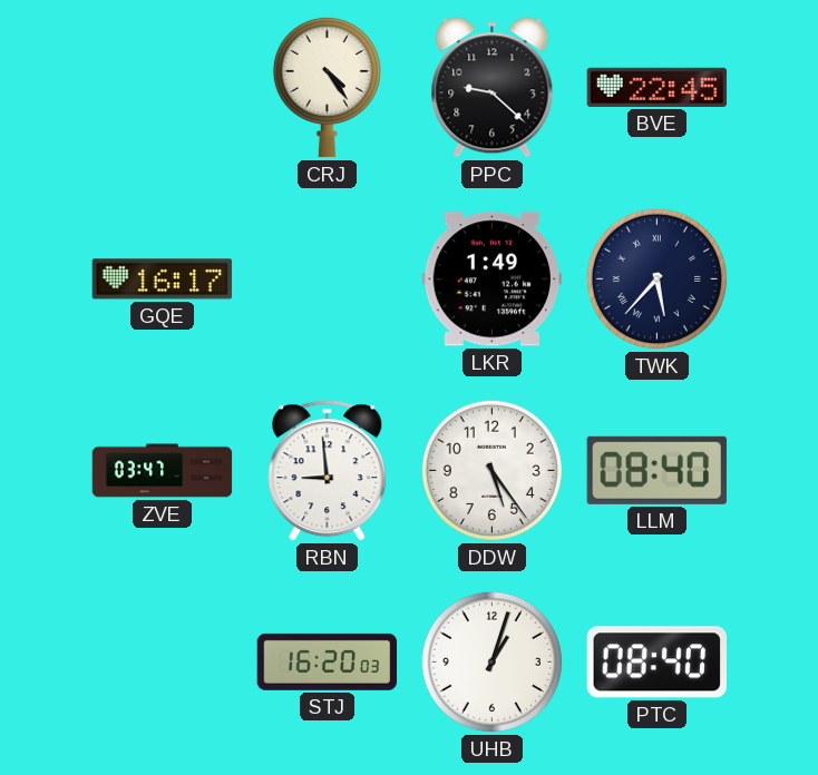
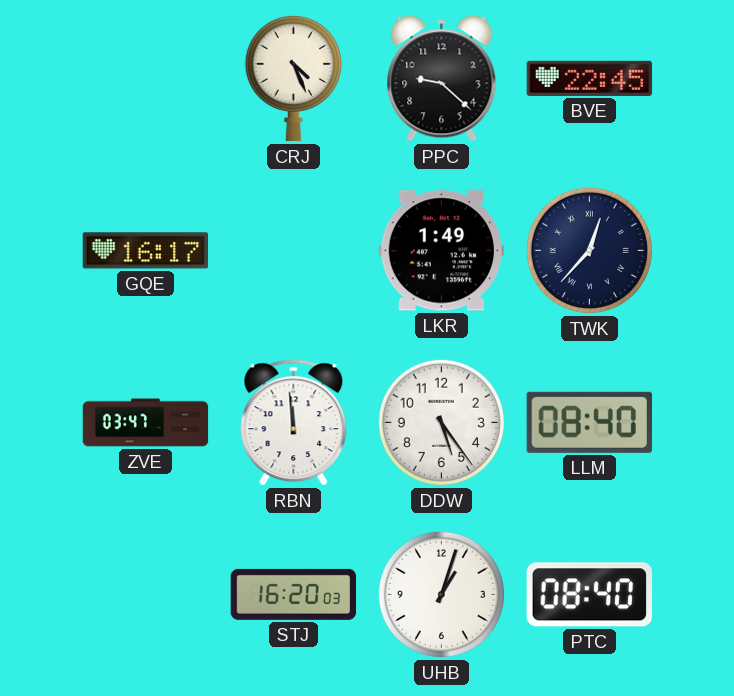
CRJ: 4:24 -> 4:26 (293, 78)
TWK: 5:37 -> 12:37 (589, 250)
RBN: 8:59 -> 11:59 (294, 423)
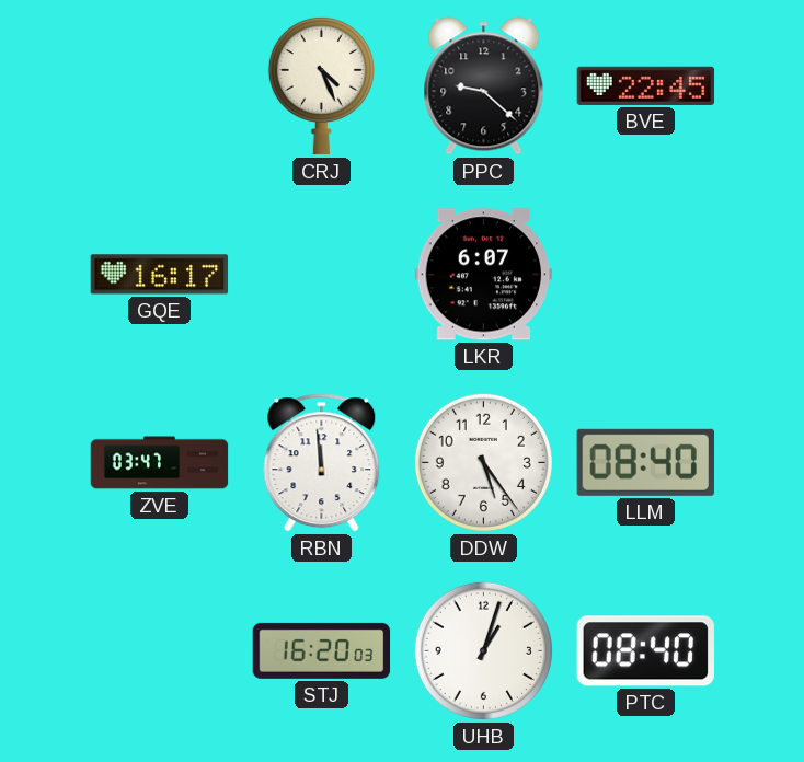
LKR: 1:49 -> 6:07 (484, 275)
TWK: 12:37 -> none (589, 250)
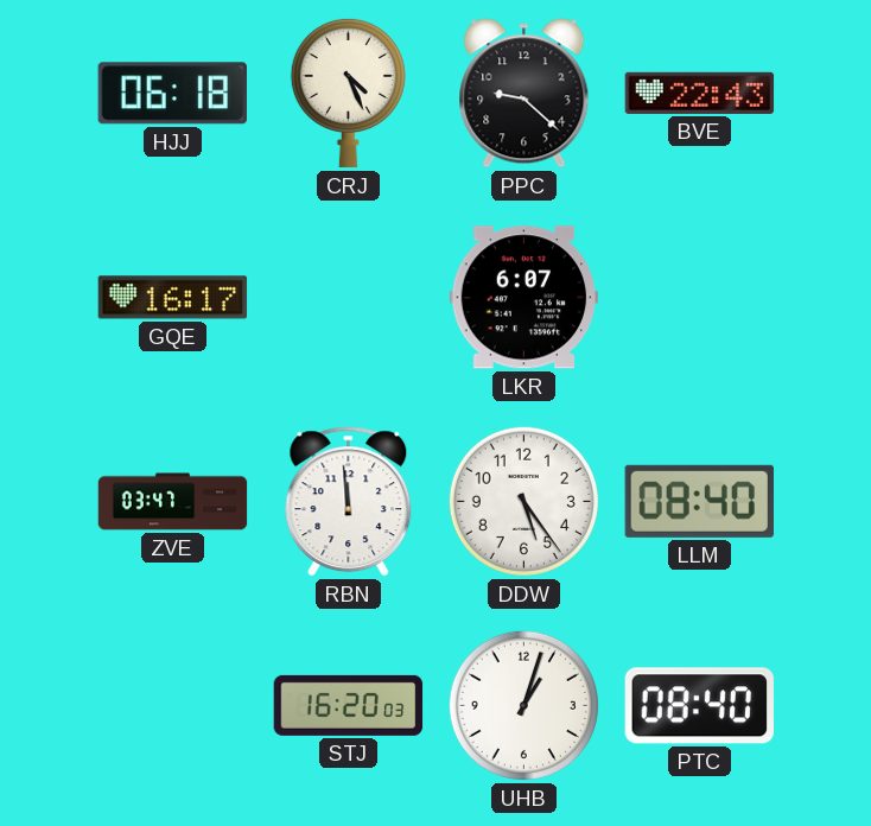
HJJ: none -> 06:18 (172, 94)
BVE: 22:45 -> 22:43 (700, 93)
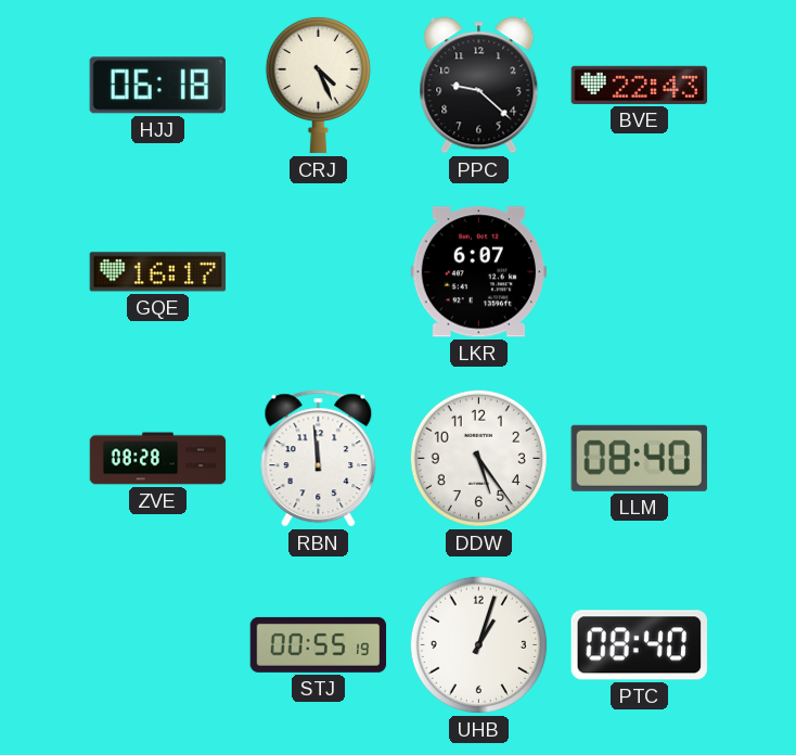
ZVE: 03:47 -> 08:28 (158, 459)
STJ: 16:20 -> 00:55 (319, 644)
